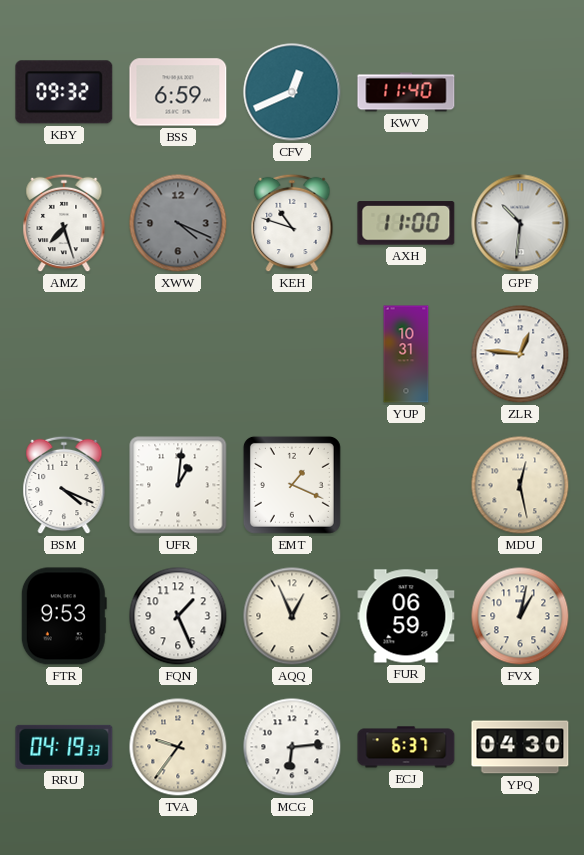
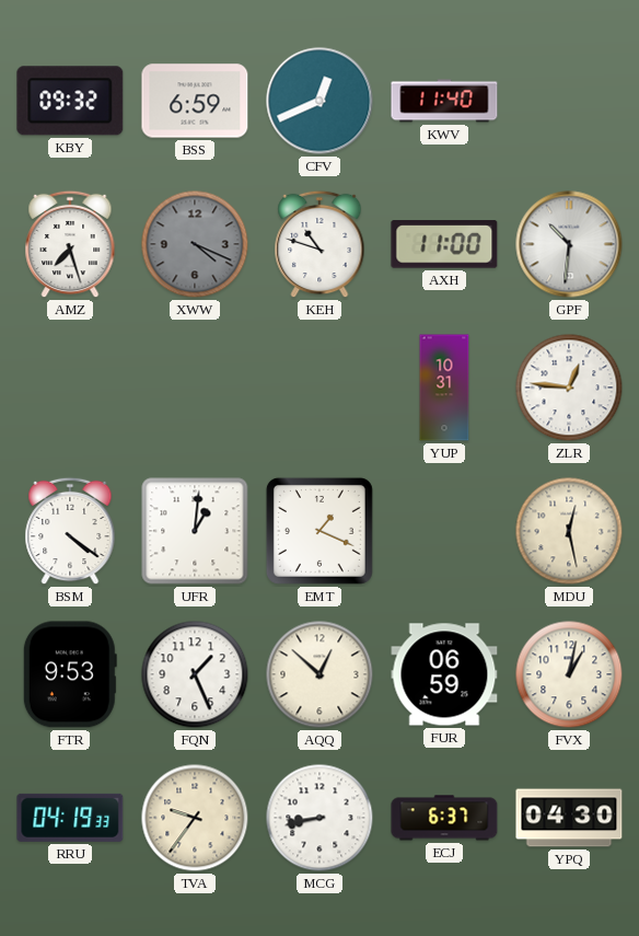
BSM: 4:19 -> 4:21 (70, 531)
AQQ: 12:56 -> 12:52 (319, 674)
MCG: 6:14 -> 8:43 (319, 818)
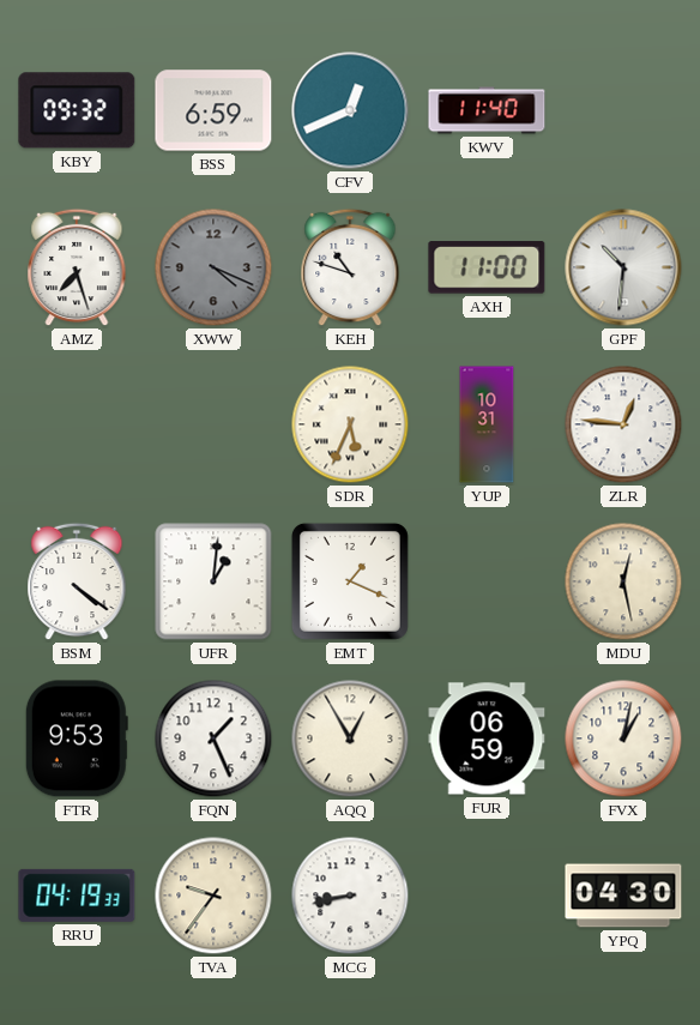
SDR: none -> 5:34 (350, 424)
AQQ: 12:52 -> 12:55 (350, 738)
ECJ: 6:37 -> none (444, 818)
